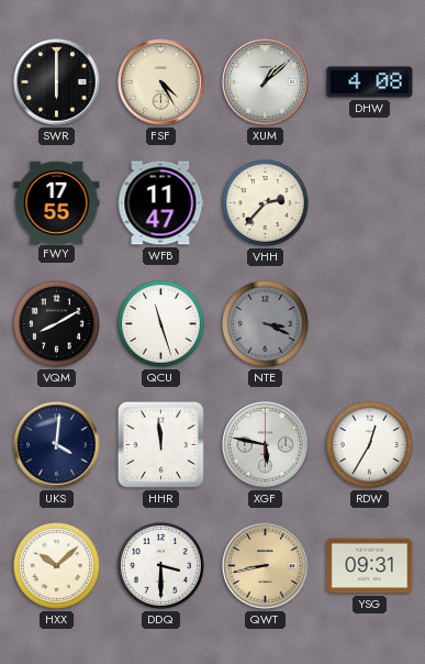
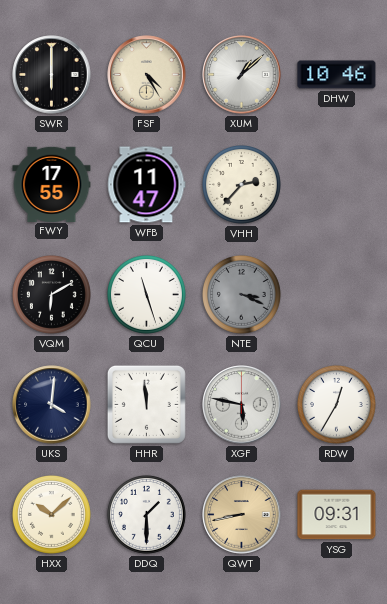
DHW: 4:08 -> 10:46 (337, 75)
VQM: 8:10 -> 6:10 (51, 294)
DDQ: 3:30 -> 1:30 (146, 514)
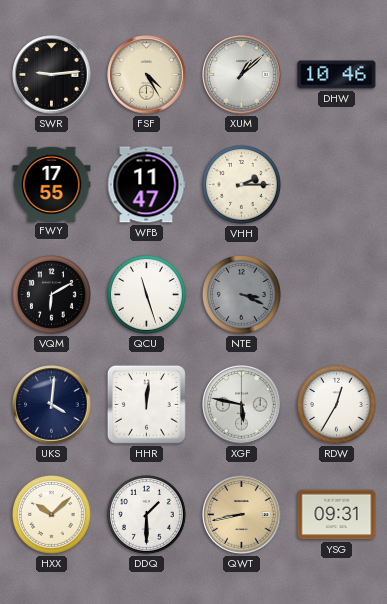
SWR: 6:00 -> 9:14 (52, 75)
VHH: 2:37 -> 2:15 (241, 184)
HHR: 11:59 -> 12:01 (146, 404)
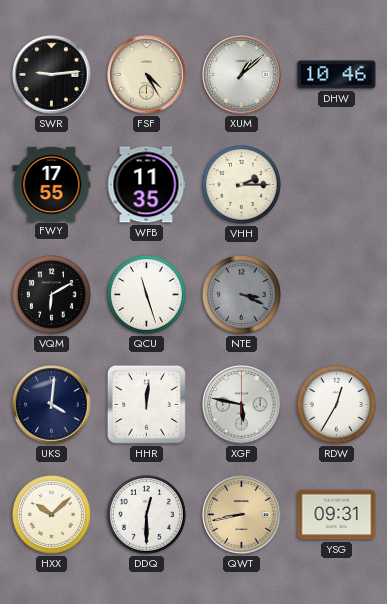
WFB: 11:47 -> 11:35 (147, 185)
DDQ: 1:30 -> 12:30 (146, 514)
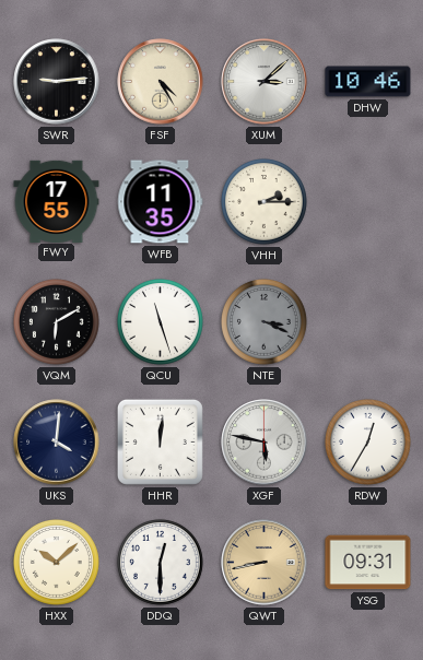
XUM: 1:08 -> 3:08 (265, 82)
